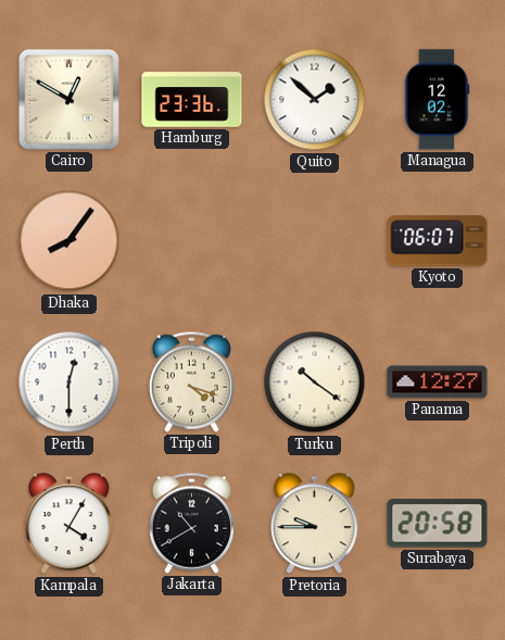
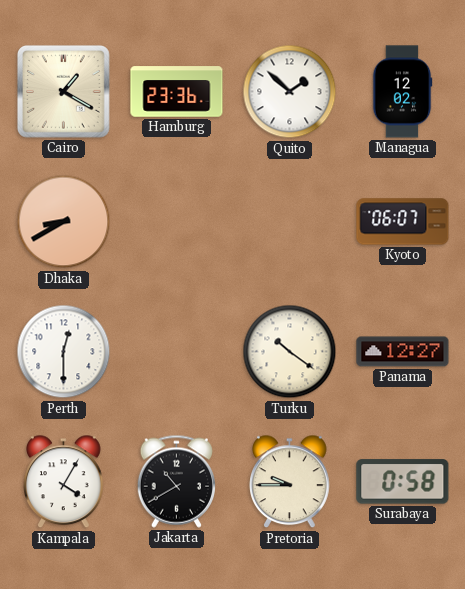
Cairo: 12:50 -> 1:20 (63, 91)
Dhaka: 8:06 -> 8:40 (64, 222)
Tripoli: 4:18 -> none (191, 381)
Surabaya: 20:58 -> 0:58 (403, 482)
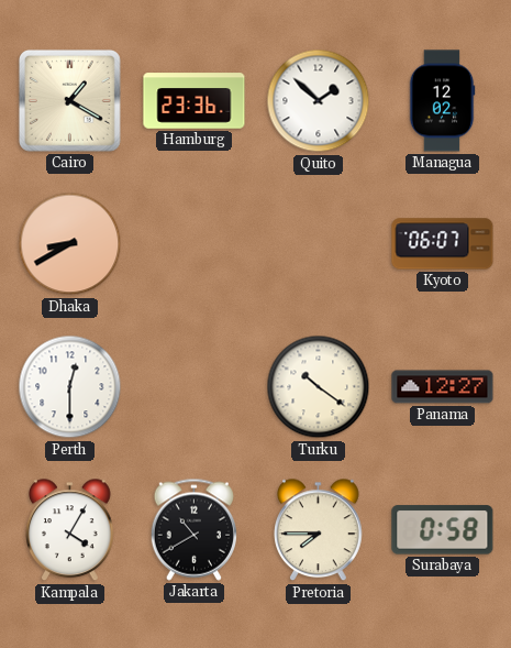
Pretoria: 9:45 -> 7:45 (319, 530)
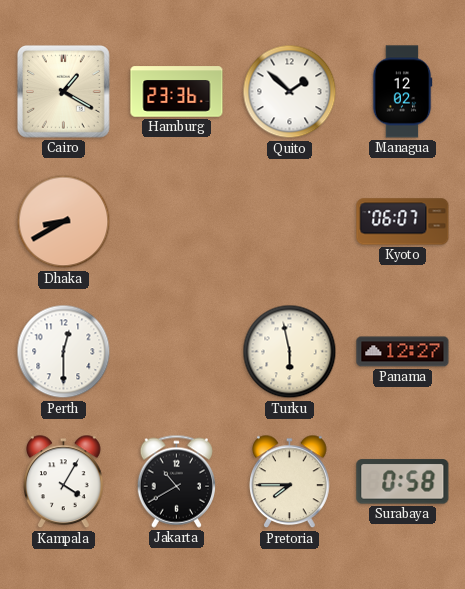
Turku: 10:21 -> 5:58 (290, 352)
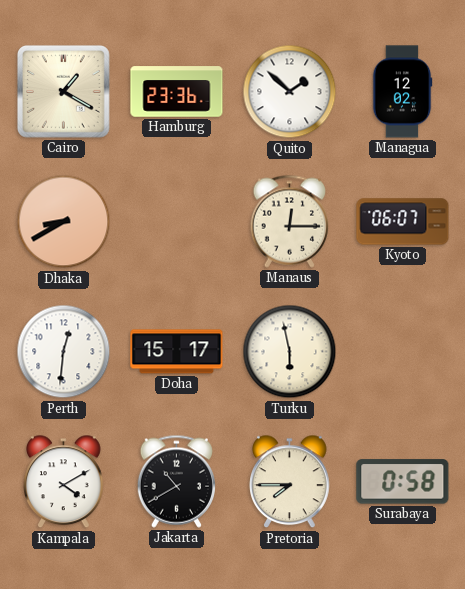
Manaus: none -> 12:15 (289, 221)
Perth: 12:30 -> 12:31 (64, 352)
Doha: none -> 15:17 (177, 352)
Panama: 12:27 -> none (403, 352)
Kampala: 4:05 -> 4:10 (64, 482)
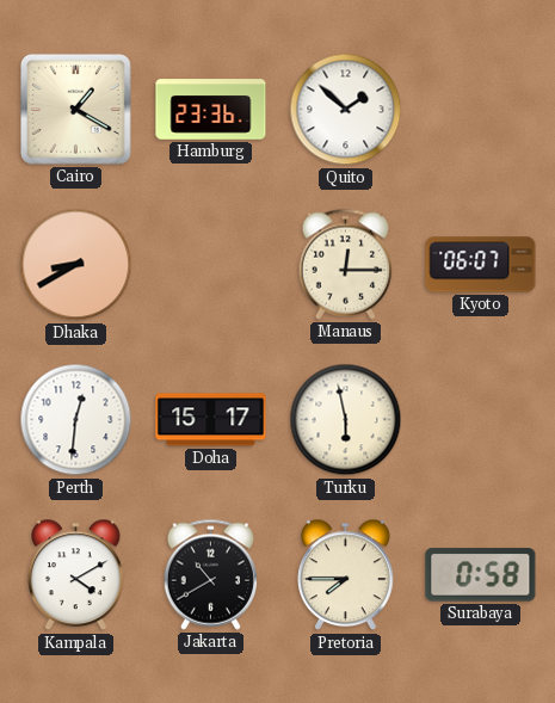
Managua: 12:02 -> none (402, 92)
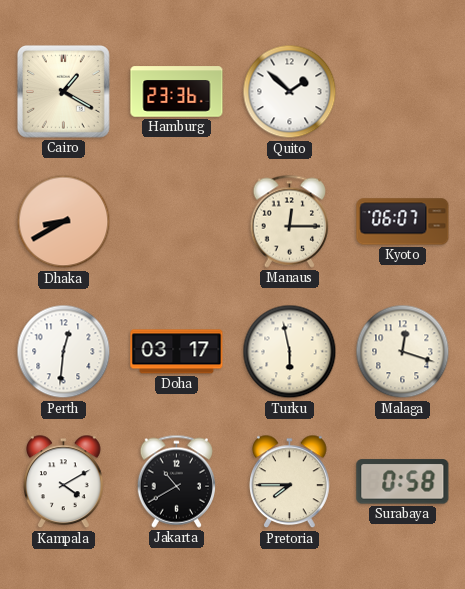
Doha: 15:17 -> 03:17 (177, 352)
Malaga: none -> 12:18 (403, 352)
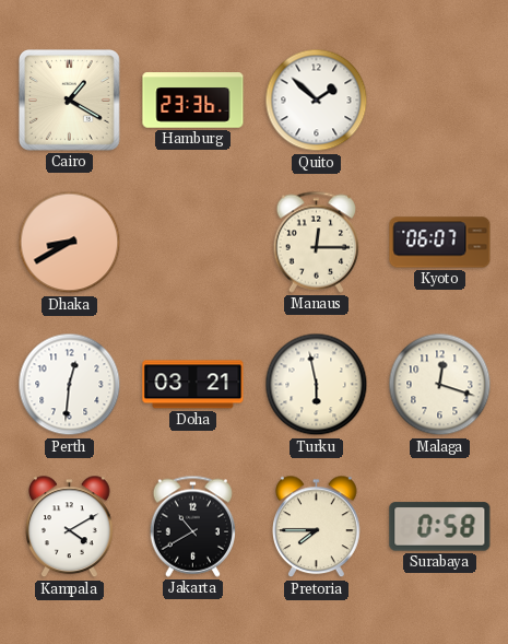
Doha: 03:17 -> 03:21 (193, 385)
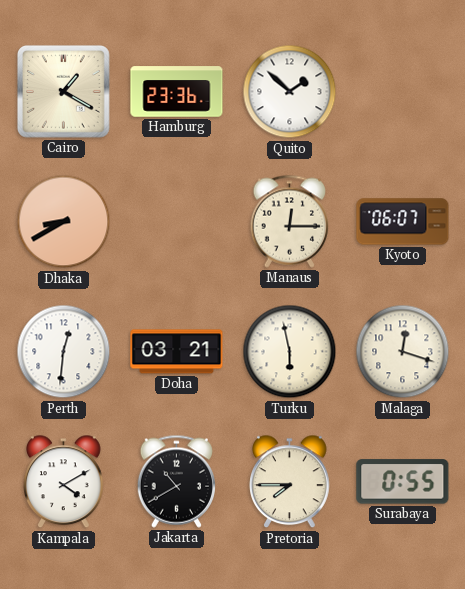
Surabaya: 0:58 -> 0:55 (403, 482)
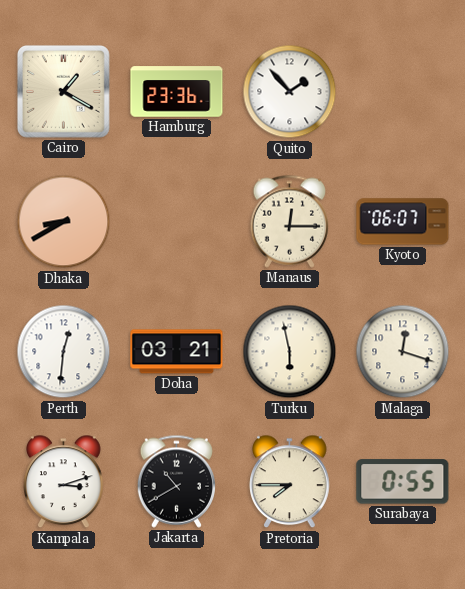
Quito: 1:52 -> 1:53 (290, 92)
Kampala: 4:10 -> 3:12 (64, 482)
